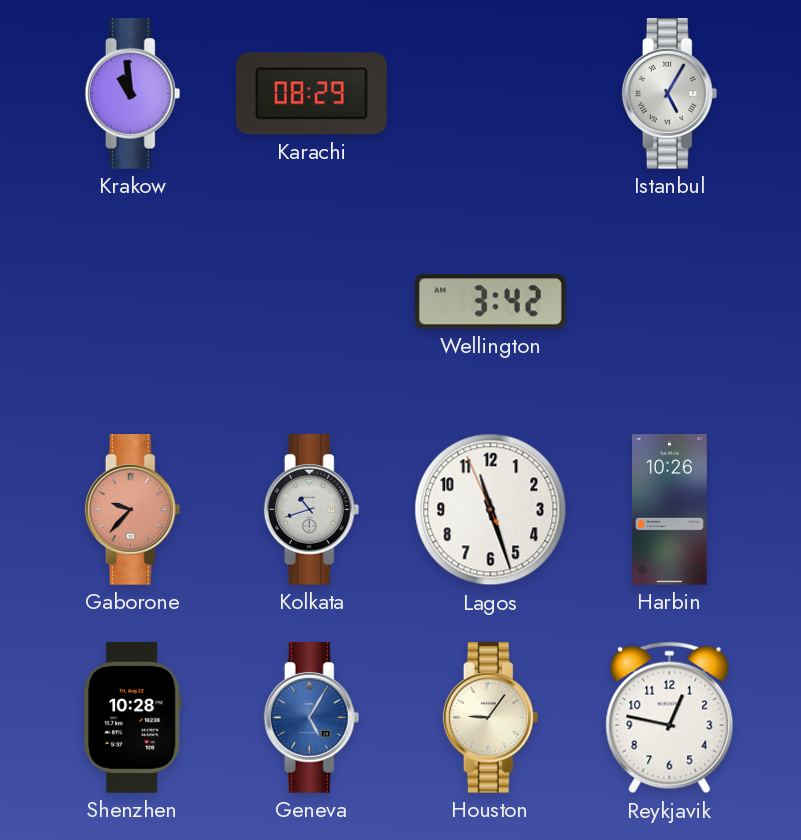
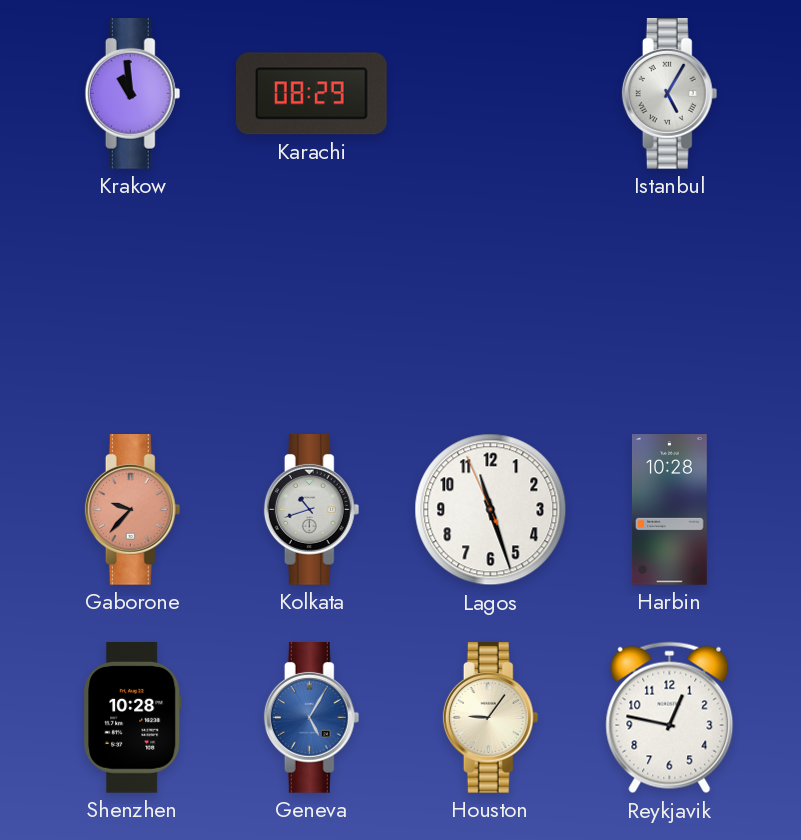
Wellington: 3:42 -> none (491, 302)
Harbin: 10:26 -> 10:28 (669, 510)
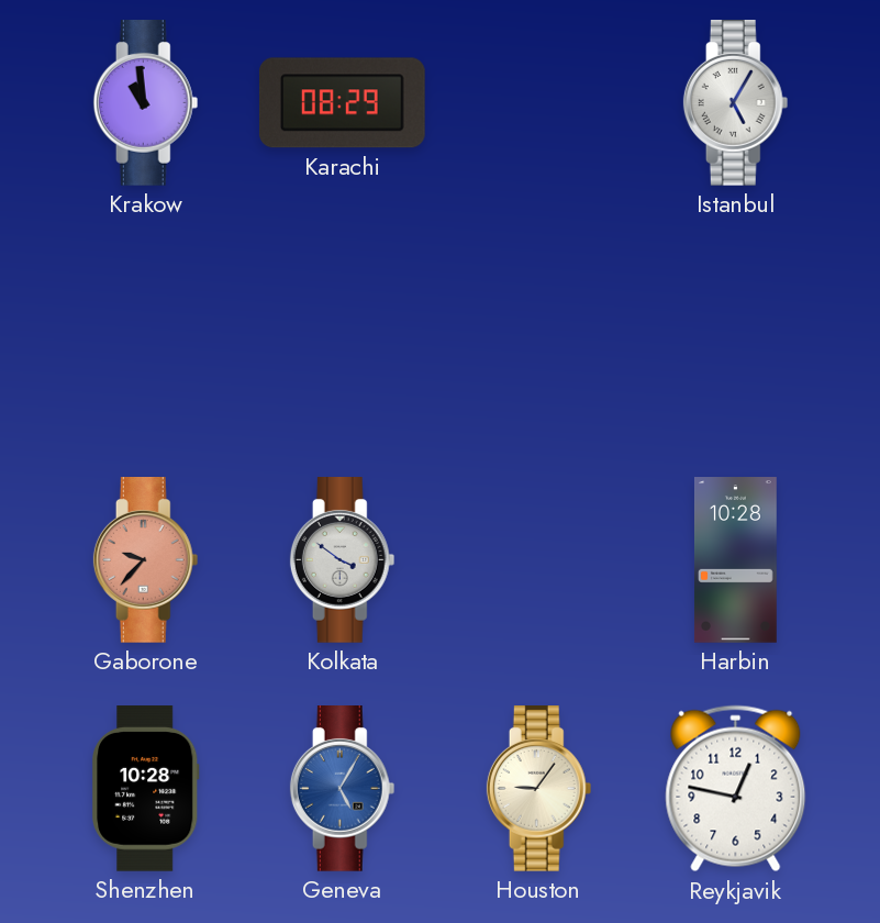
Kolkata: 10:42 -> 3:51 (343, 560)
Lagos: 11:26 -> none (491, 510)
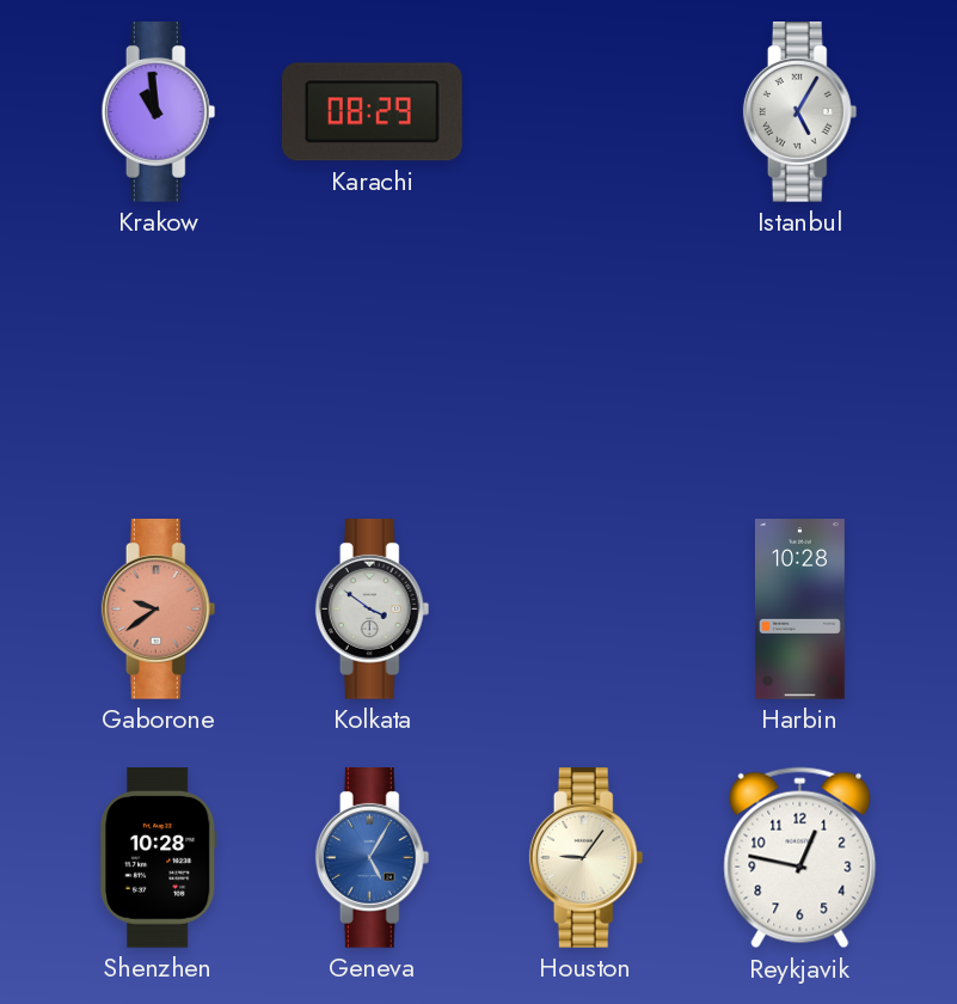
Gaborone: 9:37 -> 9:39 (159, 610)
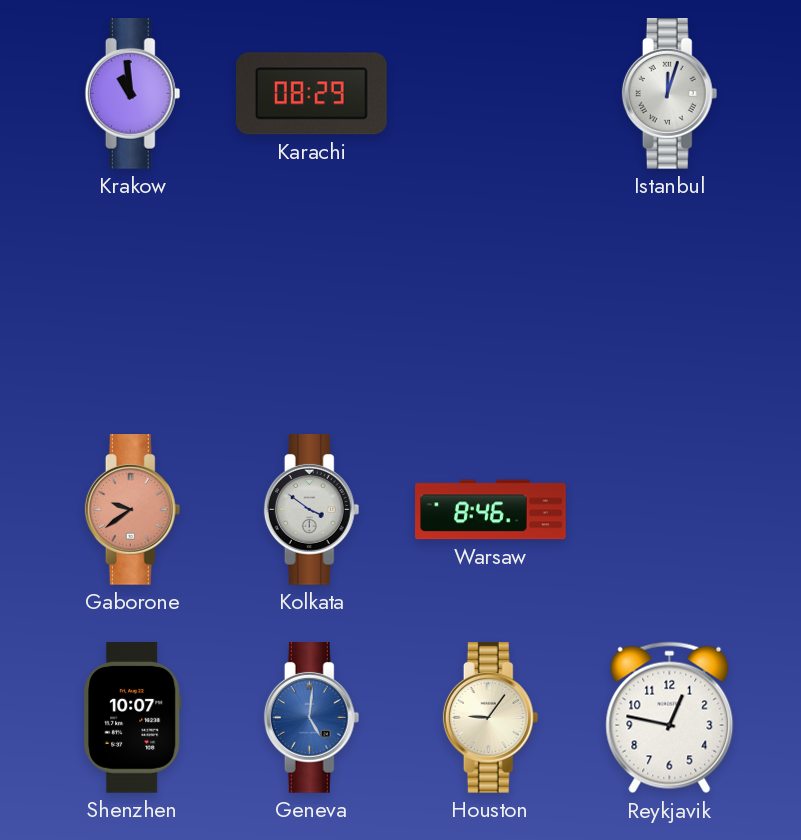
Istanbul: 5:05 -> 12:03 (670, 94)
Warsaw: none -> 8:46 (491, 510)
Harbin: 10:28 -> none (799, 610)
Shenzhen: 10:28 -> 10:07 (133, 718)
Geneva: 5:05 -> 5:01 (312, 718)
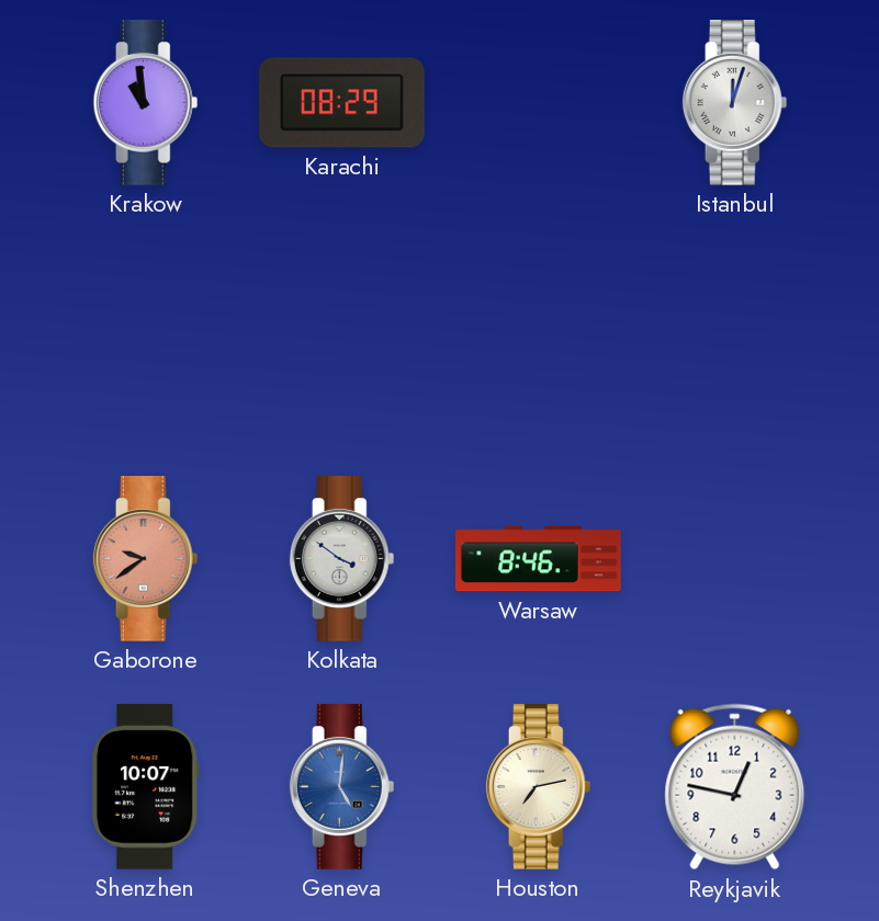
Houston: 9:06 -> 7:13 (539, 787)
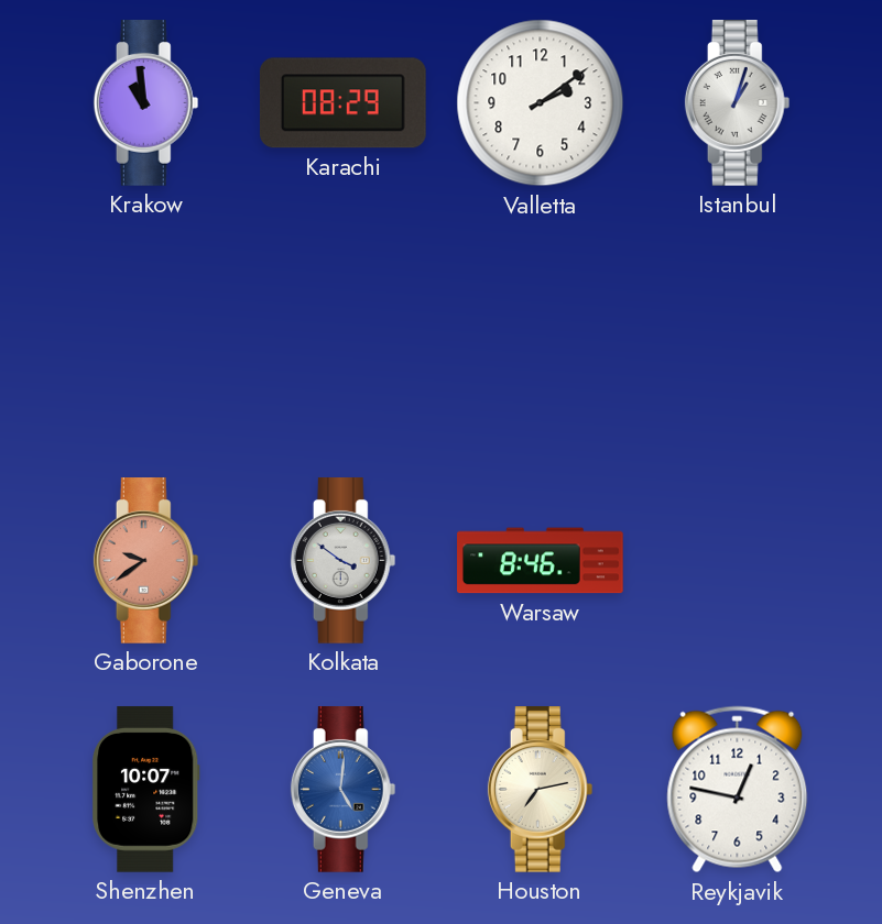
Valletta: none -> 2:09 (541, 103)
Istanbul: 12:03 -> 1:03 (738, 103)
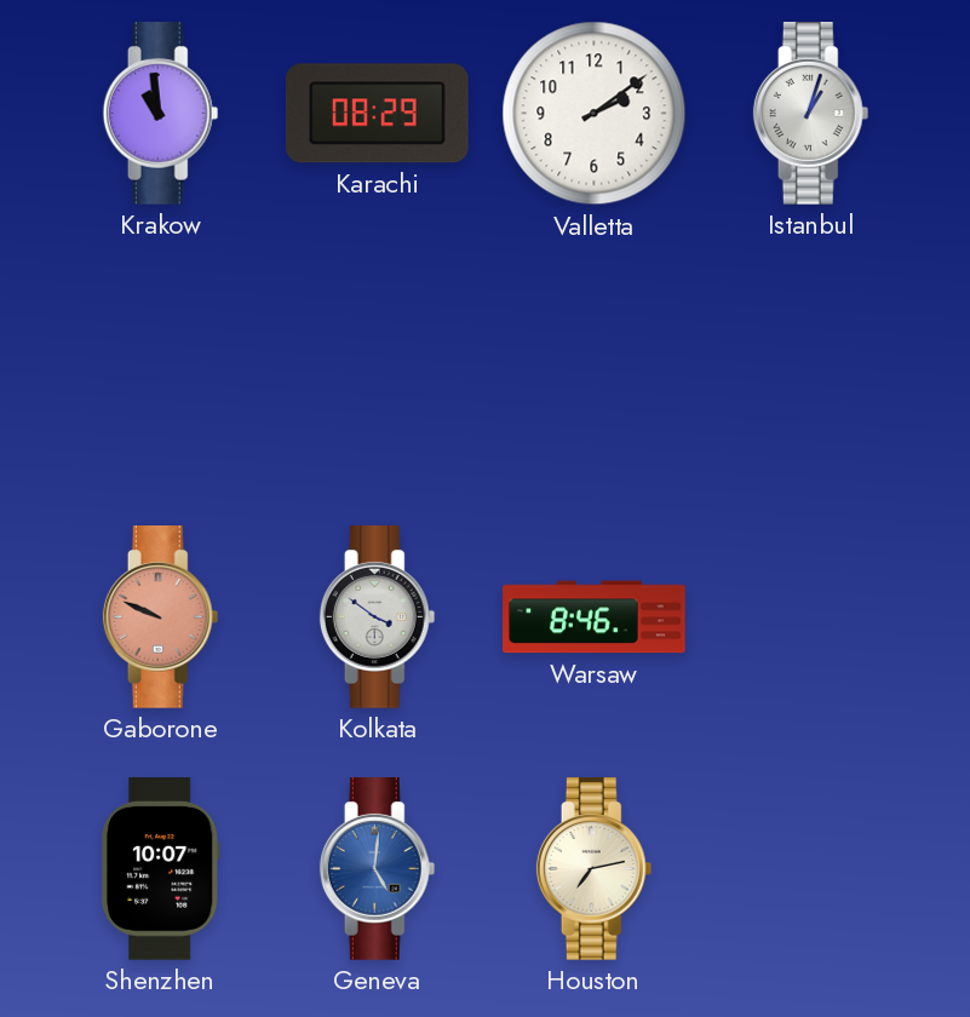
Gaborone: 9:39 -> 9:49 (161, 617)
Reykjavik: 12:47 -> none (738, 790)
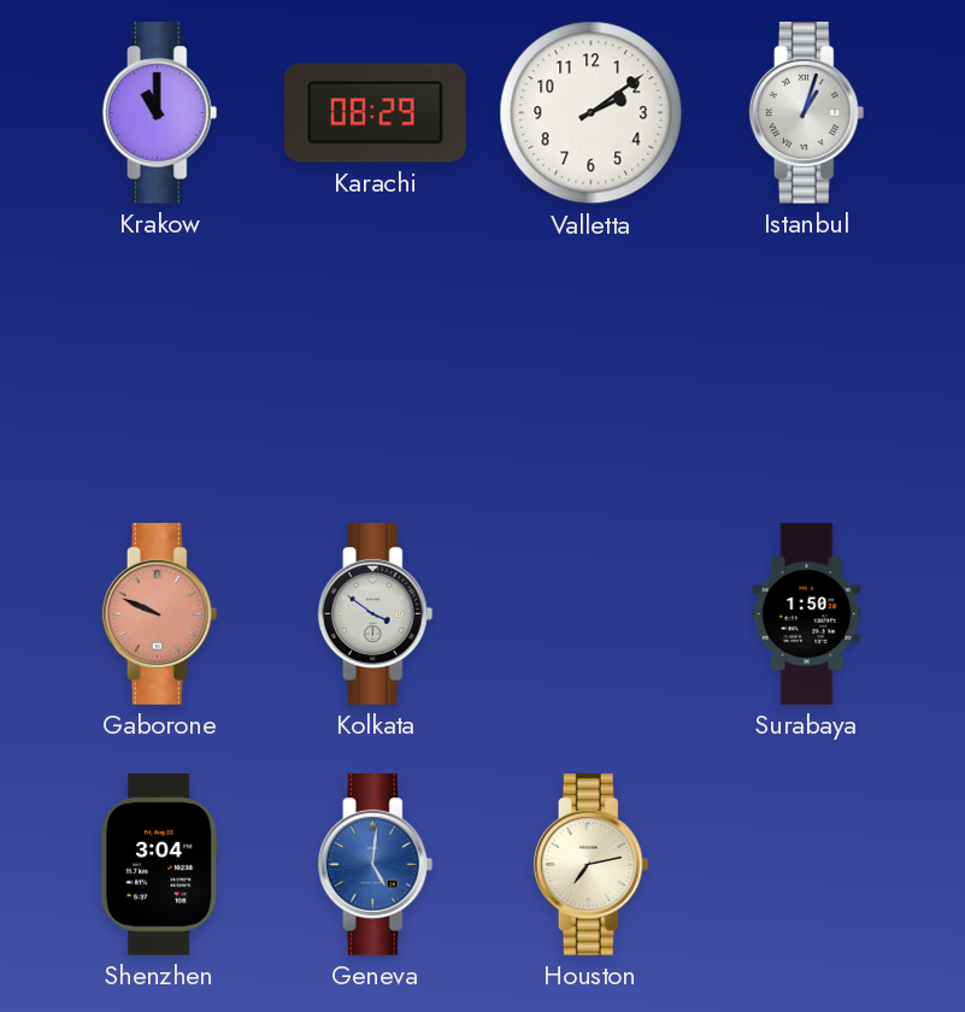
Krakow: 10:59 -> 11:00 (160, 113)
Warsaw: 8:46 -> none (595, 617)
Surabaya: none -> 1:50 (807, 614)
Shenzhen: 10:07 -> 3:04 (160, 865)
